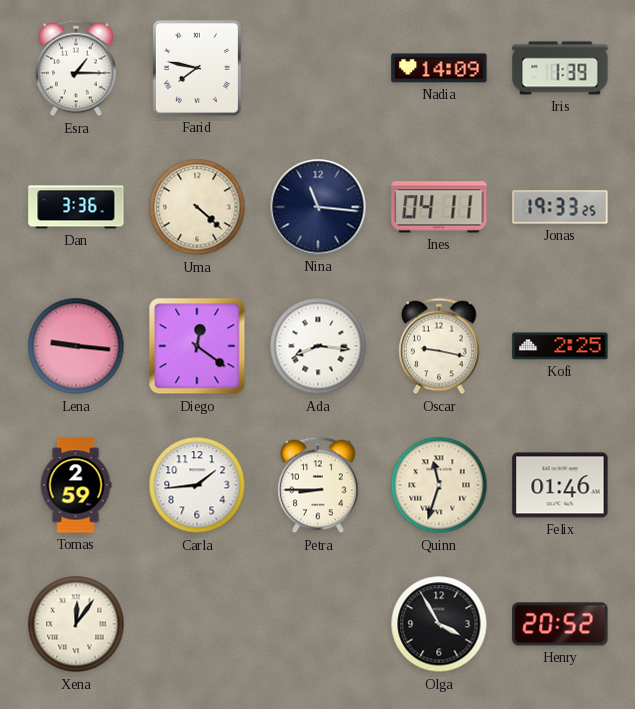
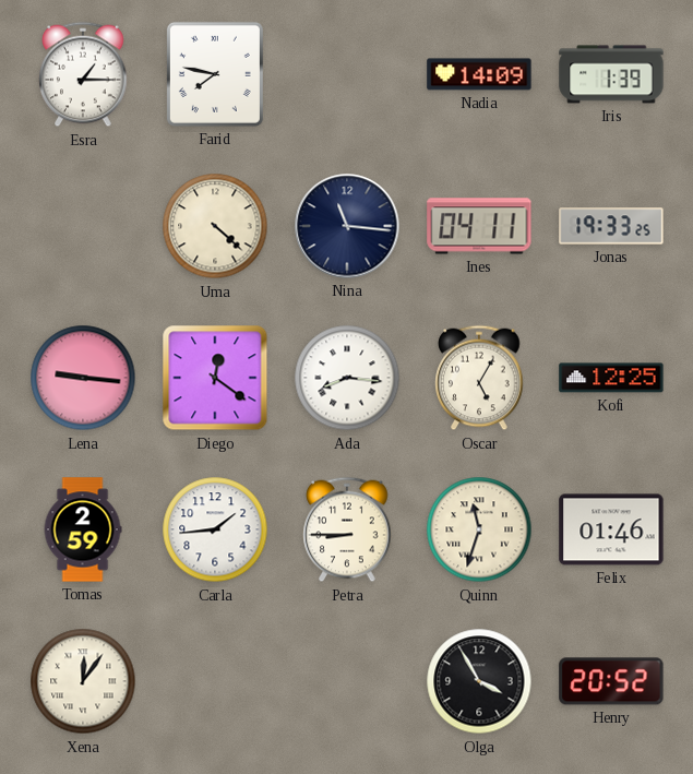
Dan: 3:36 -> none (76, 207)
Oscar: 9:17 -> 5:05 (479, 378)
Kofi: 2:25 -> 12:25 (611, 378)
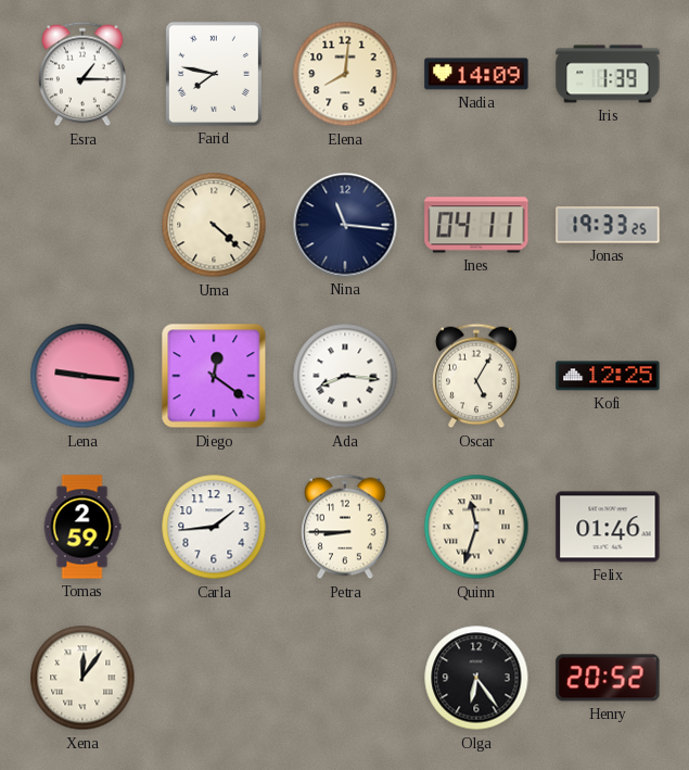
Elena: none -> 8:01 (345, 74)
Olga: 3:55 -> 6:24 (476, 678)
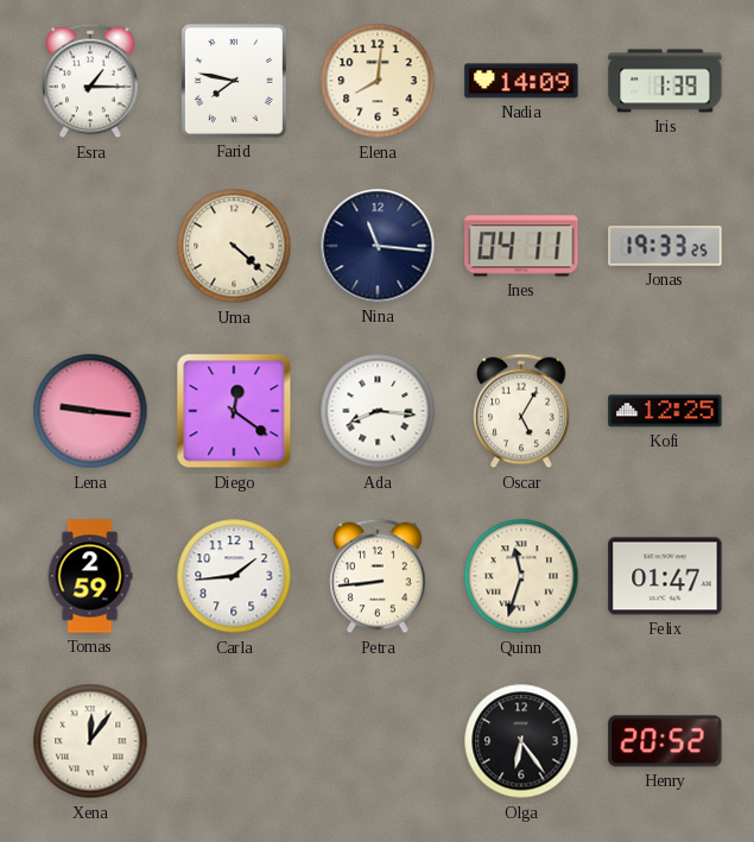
Petra: 8:45 -> 8:44 (378, 576)
Felix: 01:46 -> 01:47 (665, 576)
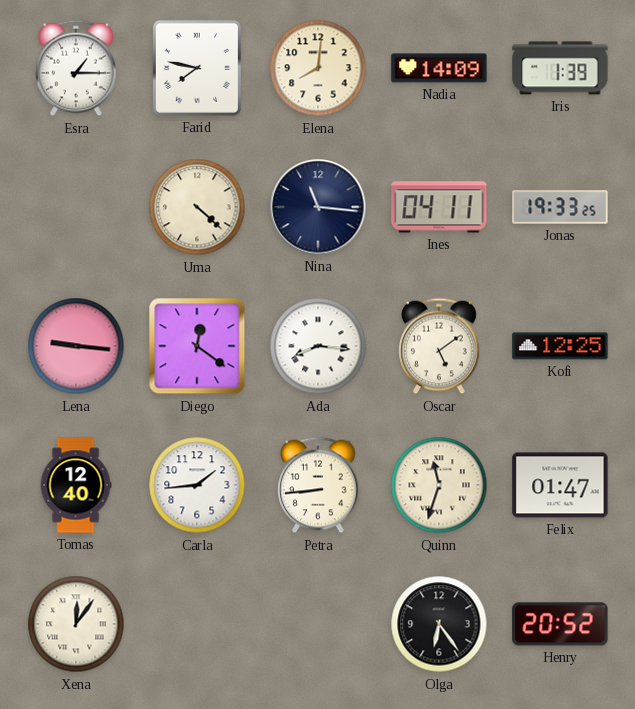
Oscar: 5:05 -> 5:09 (439, 346)
Tomas: 2:59 -> 12:40 (76, 485)
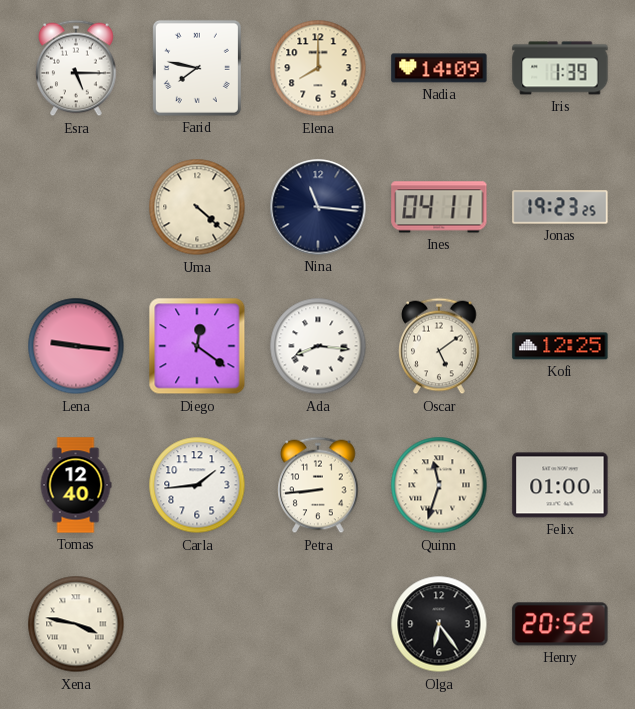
Esra: 1:15 -> 5:15 (76, 68)
Elena: 8:01 -> 8:00 (318, 68)
Jonas: 19:33 -> 19:23 (560, 207)
Felix: 01:47 -> 01:00 (560, 485)
Xena: 12:06 -> 3:47 (76, 624)
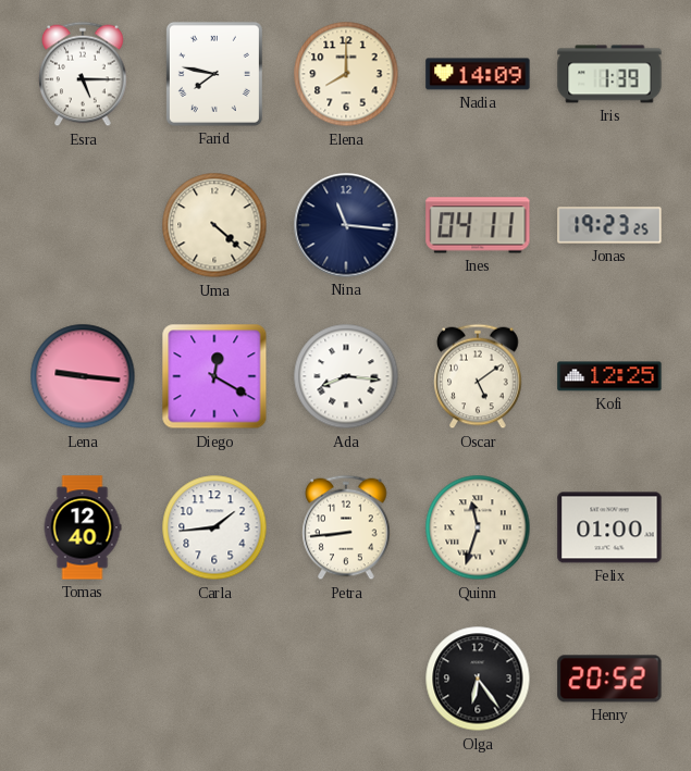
Diego: 12:21 -> 12:20 (214, 376)
Xena: 3:47 -> none (76, 624)
